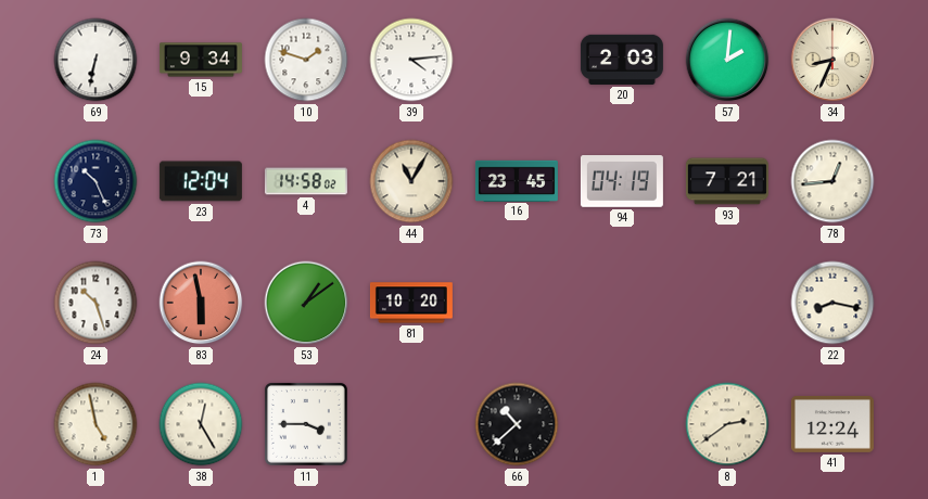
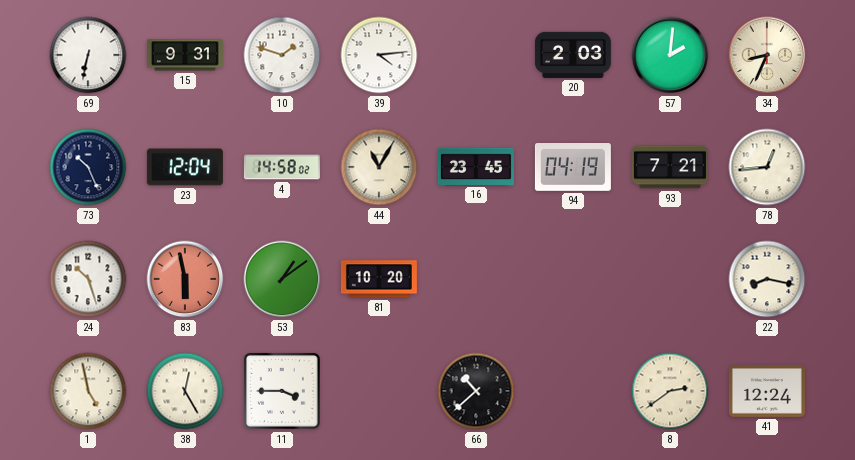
15: 9:34 -> 9:31 (185, 55)
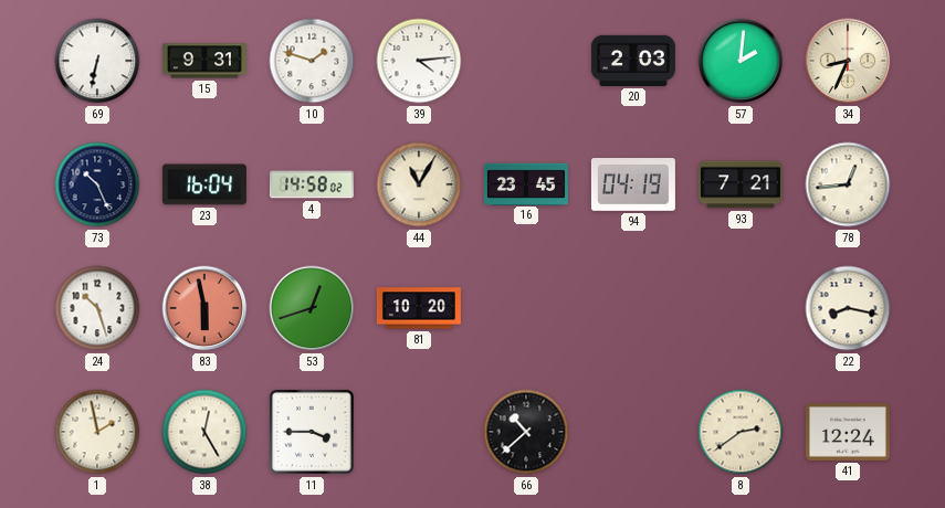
23: 12:04 -> 16:04 (204, 184)
53: 1:09 -> 12:42 (312, 308)
1: 4:58 -> 1:58 (97, 432)
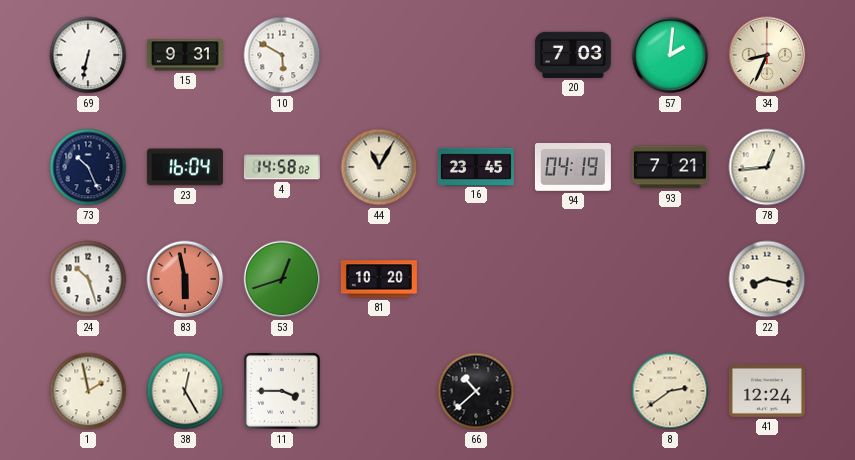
10: 1:48 -> 5:50 (282, 55)
39: 4:14 -> none (419, 61)
20: 2:03 -> 7:03 (573, 55)
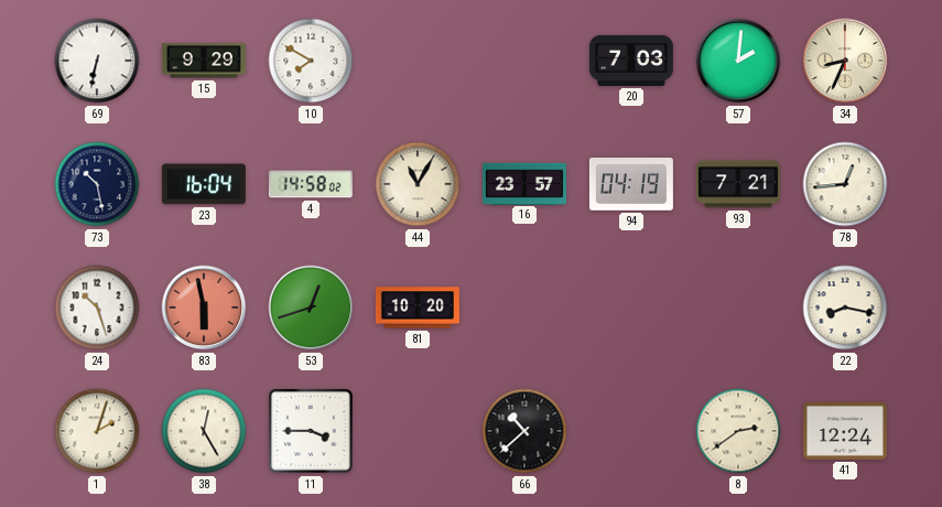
15: 9:31 -> 9:29 (204, 61)
10: 5:50 -> 7:50 (311, 61)
73: 10:26 -> 10:28 (97, 184)
16: 23:45 -> 23:57 (524, 183)
1: 1:58 -> 2:03 (97, 431)
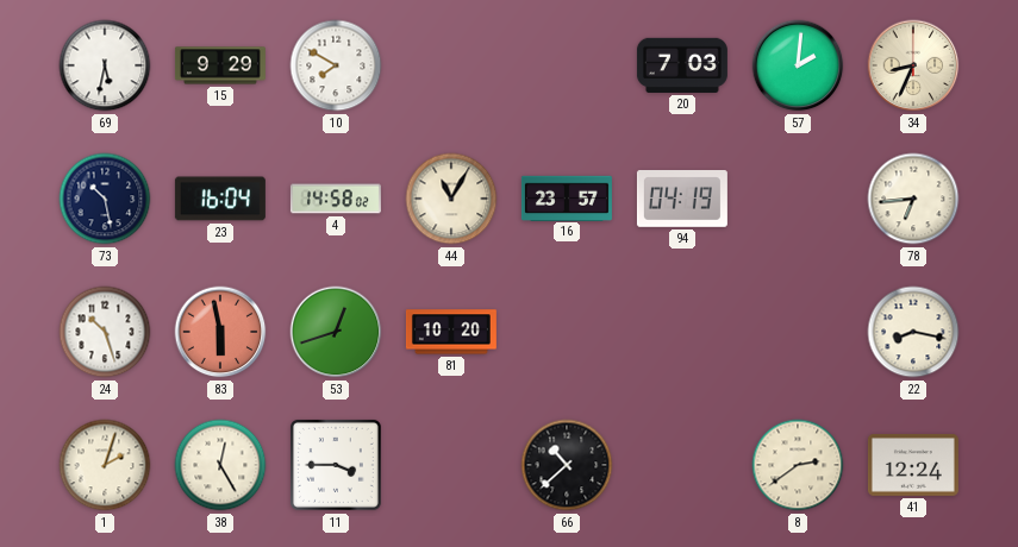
69: 6:32 -> 5:32 (105, 65)
93: 7:21 -> none (738, 184)
78: 12:44 -> 6:44 (913, 199)
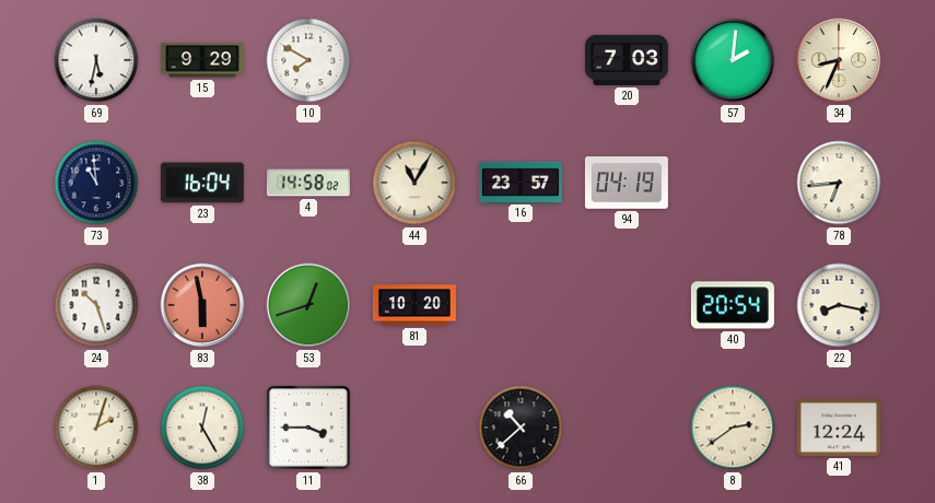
73: 10:28 -> 10:59 (96, 183)
40: none -> 20:54 (733, 305)
